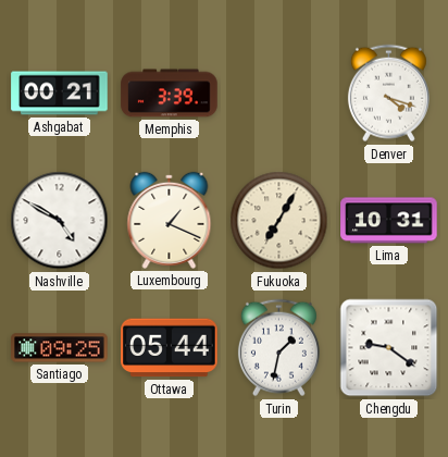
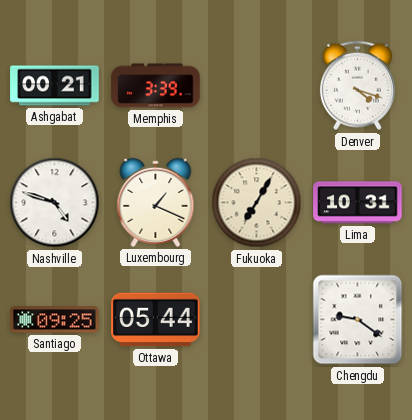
Nashville: 4:50 -> 4:48 (55, 203)
Turin: 1:32 -> none (278, 348)
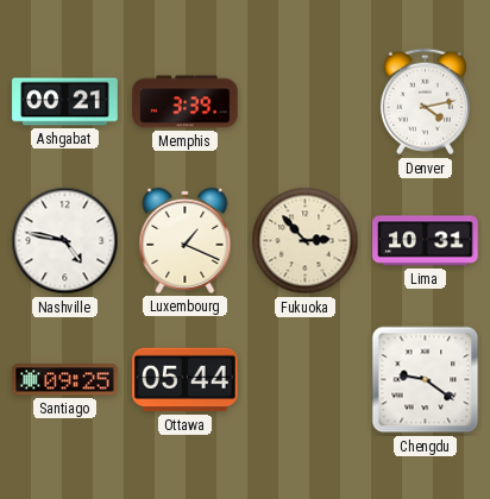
Denver: 4:18 -> 4:13 (425, 102)
Nashville: 4:48 -> 4:47 (65, 241)
Fukuoka: 7:05 -> 2:53 (306, 241)
